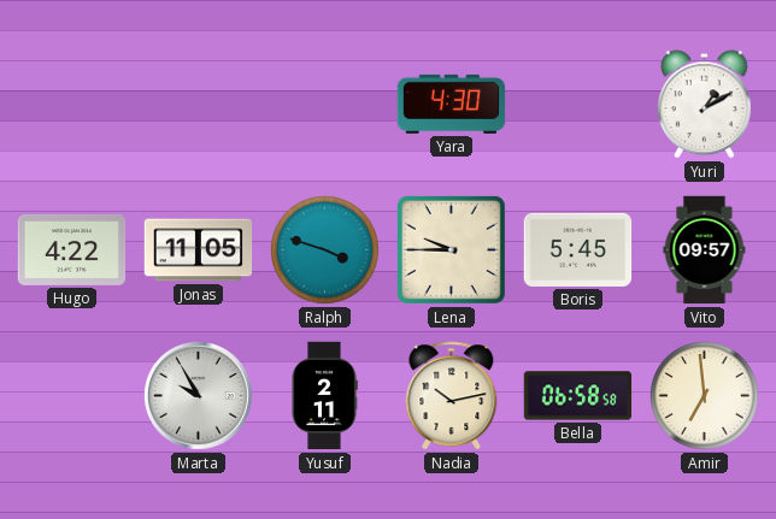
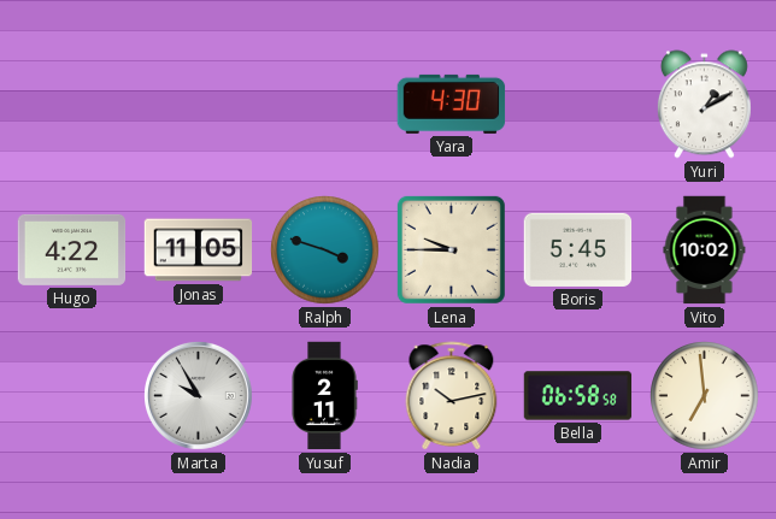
Vito: 09:57 -> 10:02 (705, 250)
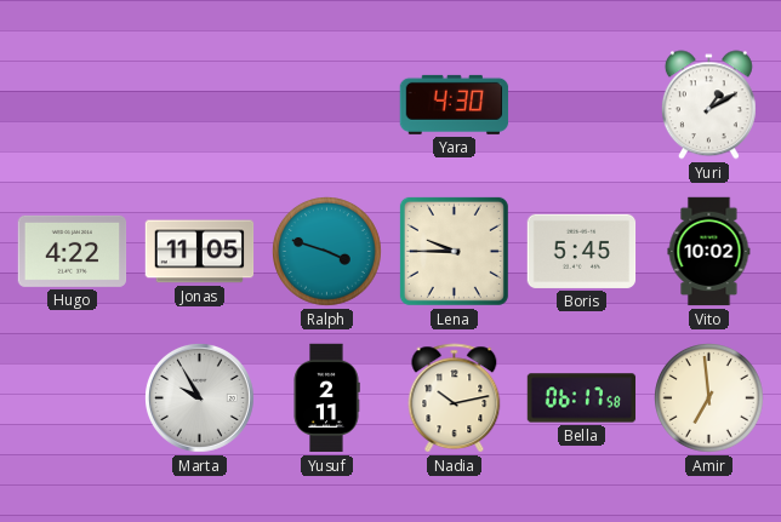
Bella: 06:58 -> 06:17 (582, 398)
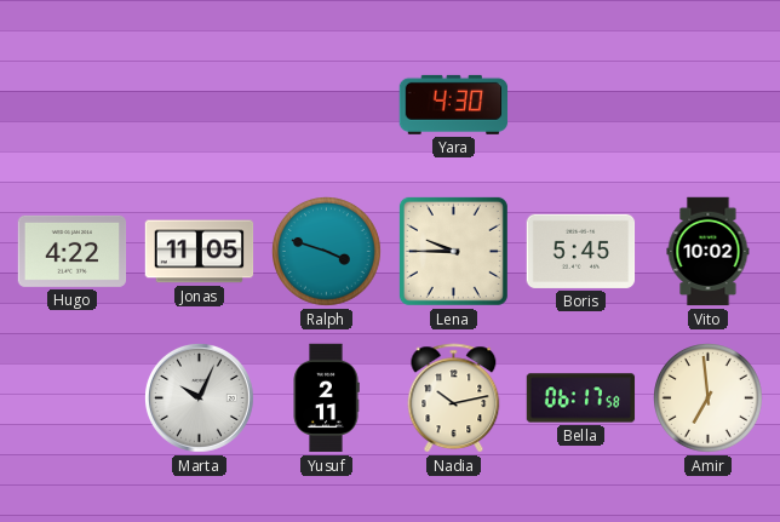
Yuri: 1:10 -> none (708, 105)
Marta: 9:55 -> 10:04 (200, 398)
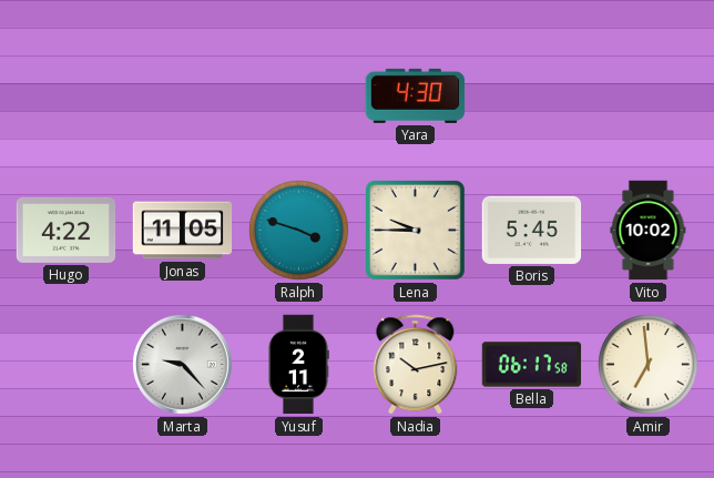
Marta: 10:04 -> 9:23 (183, 365)
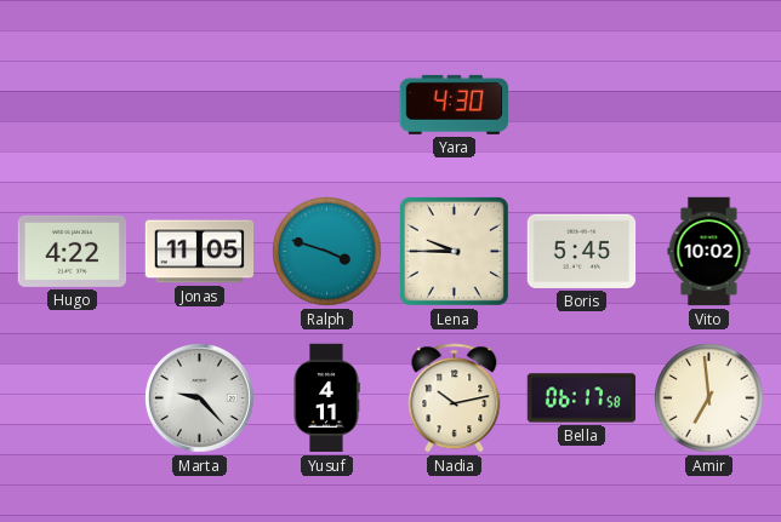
Yusuf: 2:11 -> 4:11 (326, 398)
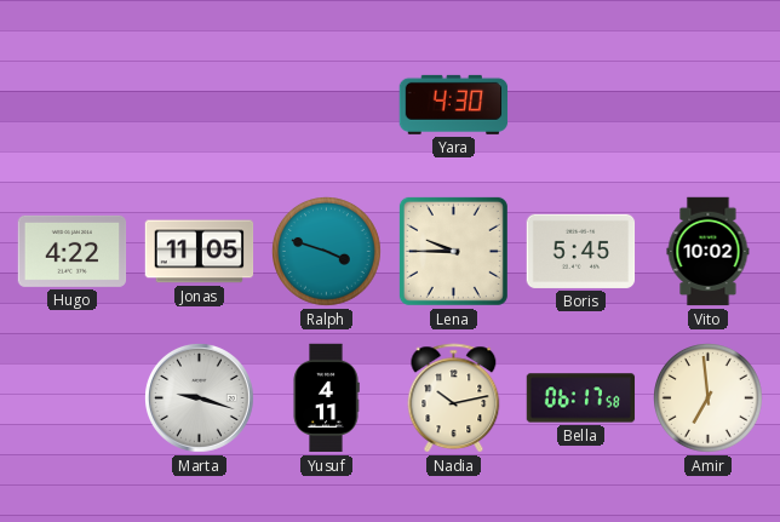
Marta: 9:23 -> 9:18 (200, 398)
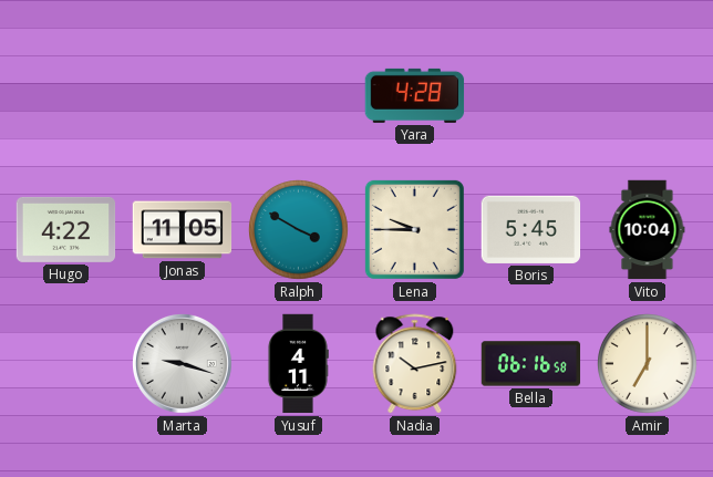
Yara: 4:30 -> 4:28 (415, 95)
Ralph: 3:48 -> 3:50 (299, 230)
Vito: 10:02 -> 10:04 (648, 230)
Bella: 06:17 -> 06:16 (531, 364)
Amir: 6:59 -> 7:00 (648, 364)
